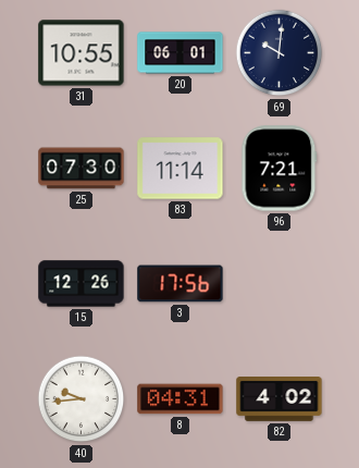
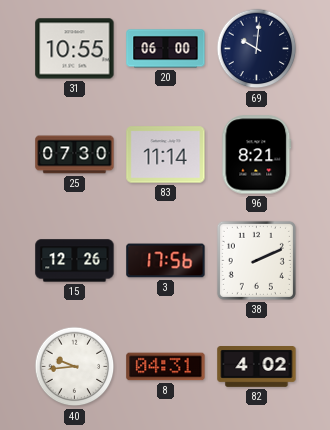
20: 06:01 -> 06:00 (166, 49)
96: 7:21 -> 8:21 (257, 155)
38: none -> 2:11 (256, 260)
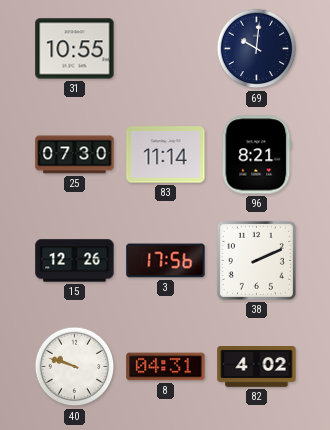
20: 06:00 -> none (166, 49)
40: 9:44 -> 9:48 (75, 367)
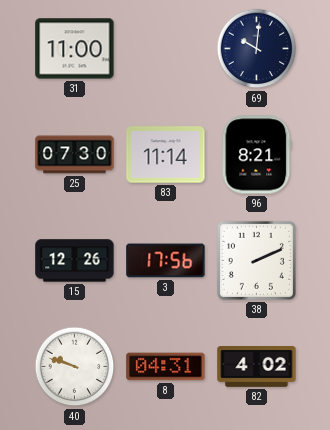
31: 10:55 -> 11:00 (75, 49)
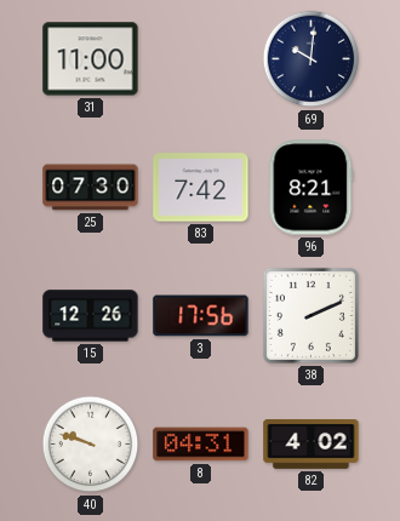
83: 11:14 -> 7:42 (201, 188)
